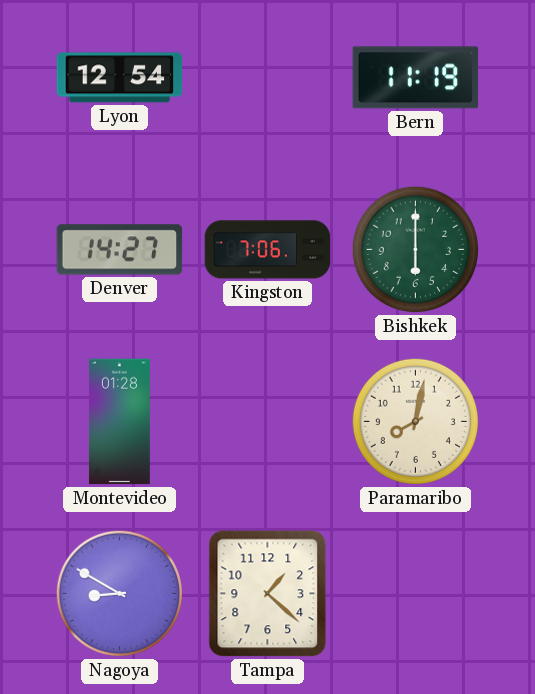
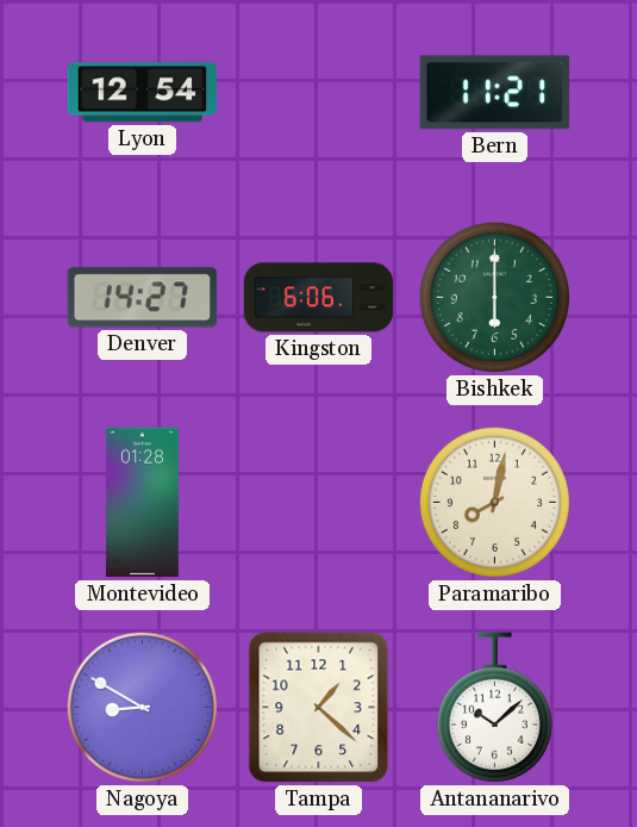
Bern: 11:19 -> 11:21 (495, 93)
Kingston: 7:06 -> 6:06 (319, 298)
Antananarivo: none -> 10:08 (494, 708)
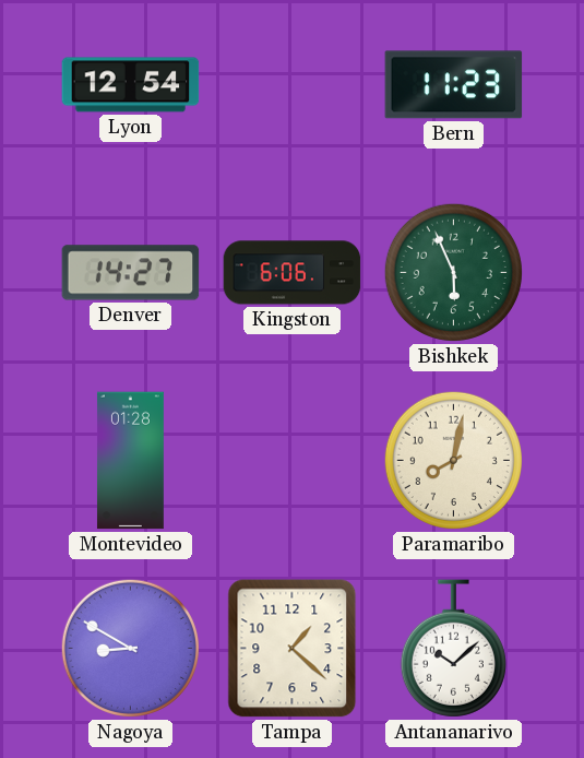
Bern: 11:21 -> 11:23 (454, 85)
Bishkek: 6:00 -> 5:56 (453, 272)
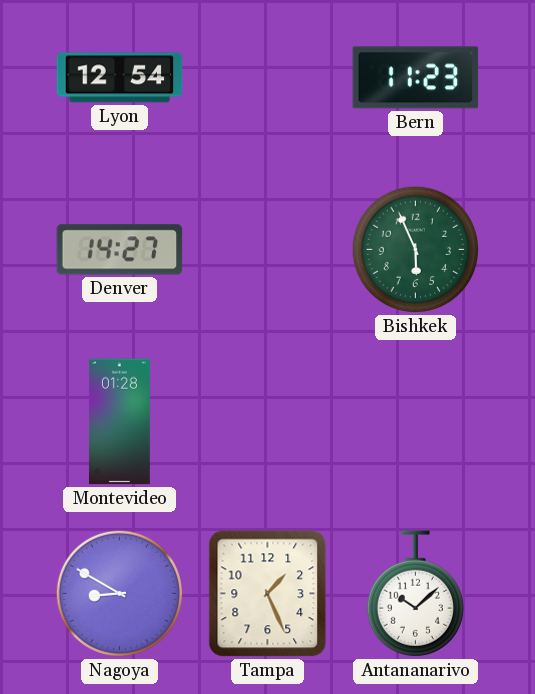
Kingston: 6:06 -> none (293, 273)
Paramaribo: 8:02 -> none (453, 460)
Tampa: 1:22 -> 1:26 (268, 594)
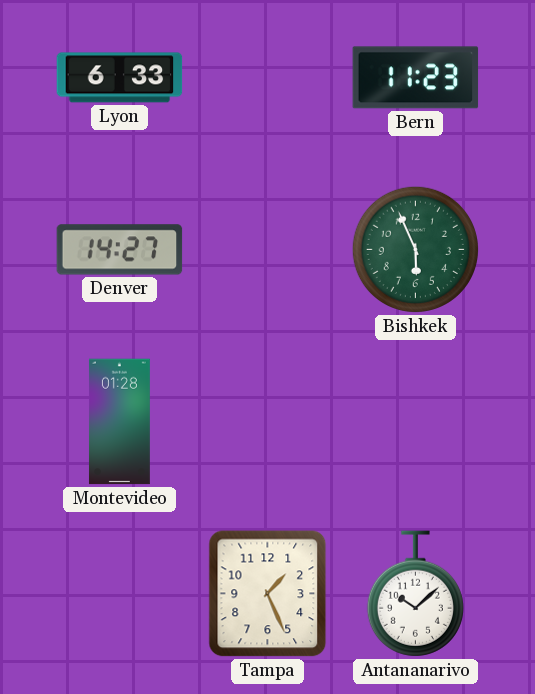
Lyon: 12:54 -> 6:33 (120, 78)
Nagoya: 8:50 -> none (119, 593)
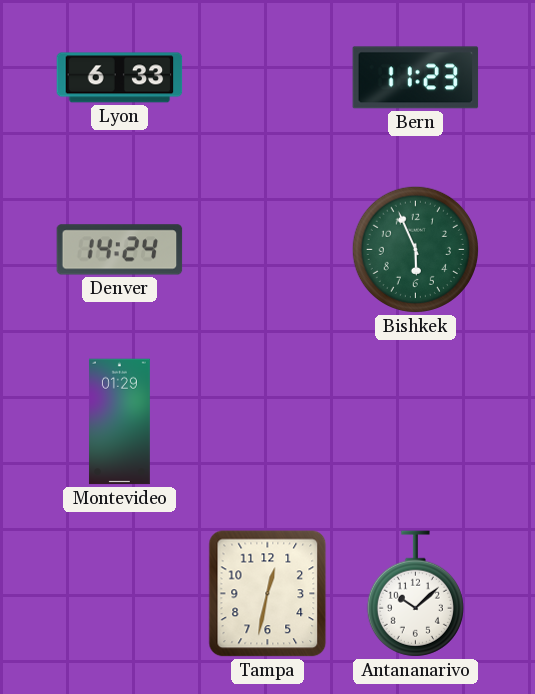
Denver: 14:27 -> 14:24 (120, 250)
Montevideo: 01:28 -> 01:29 (119, 422)
Tampa: 1:26 -> 12:32 (268, 594)
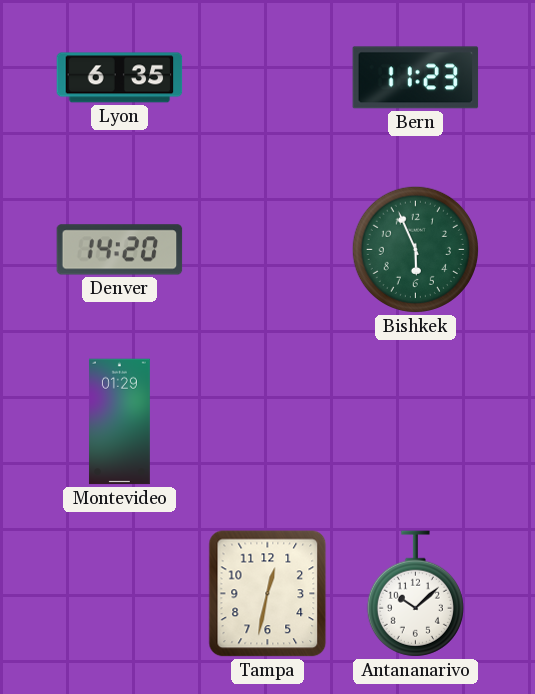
Lyon: 6:33 -> 6:35 (120, 78)
Denver: 14:24 -> 14:20 (120, 250)
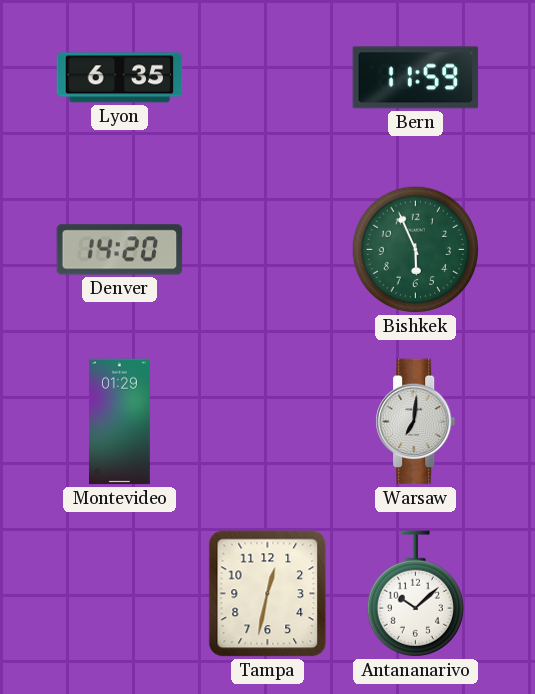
Bern: 11:23 -> 11:59 (416, 78)
Warsaw: none -> 7:01 (416, 422)
